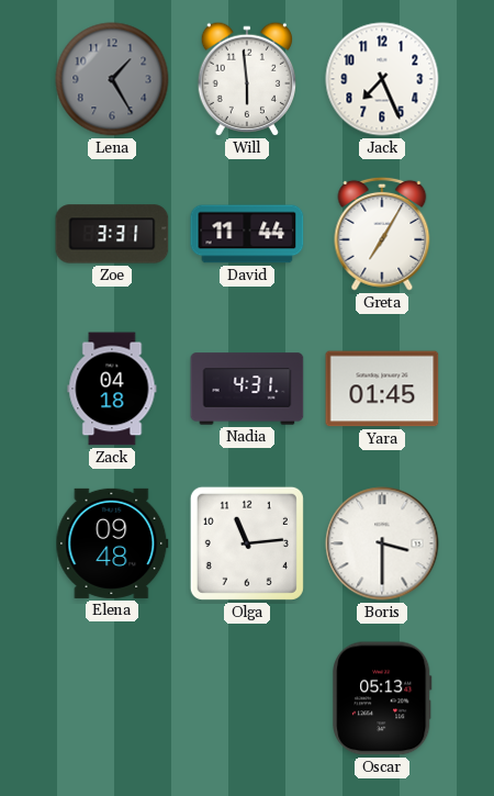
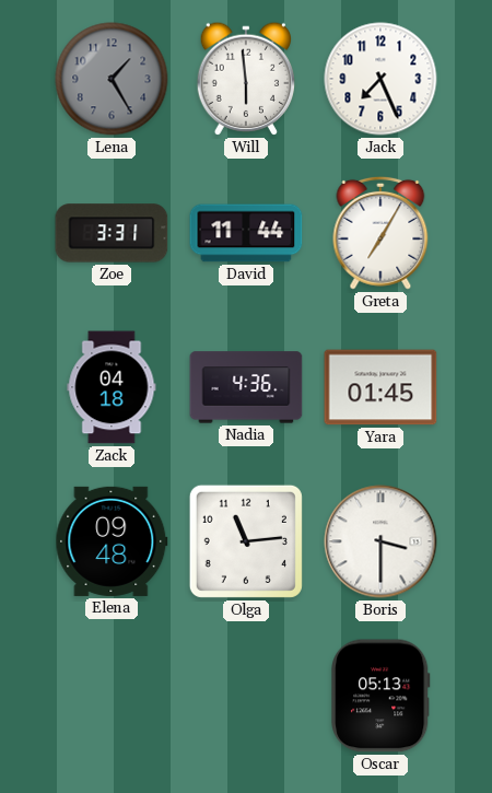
Nadia: 4:31 -> 4:36 (246, 387)
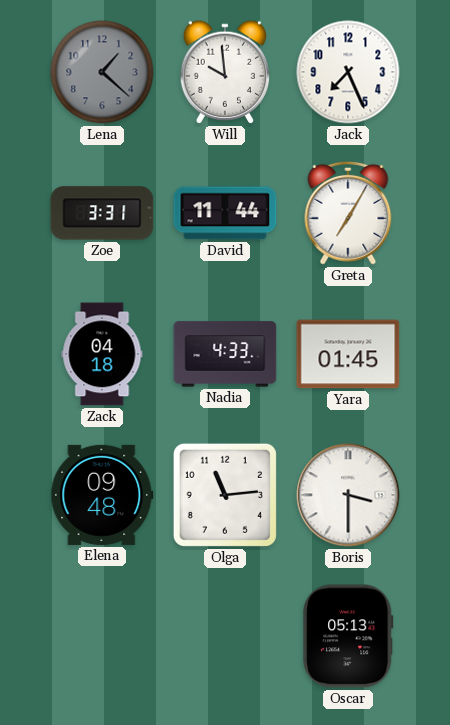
Lena: 1:25 -> 1:22 (102, 72)
Will: 5:59 -> 9:59 (224, 72)
Nadia: 4:36 -> 4:33 (225, 354)
